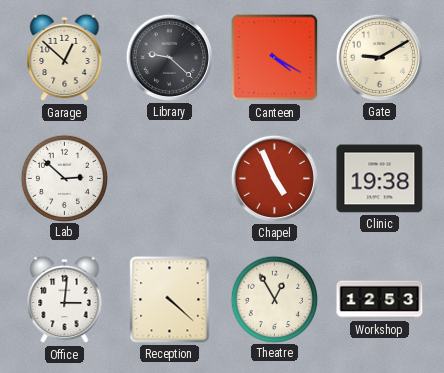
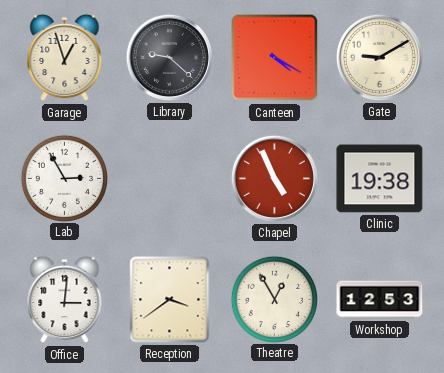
Garage: 12:52 -> 12:57 (65, 58)
Lab: 2:52 -> 2:55 (64, 178)
Reception: 4:22 -> 3:39 (170, 300)
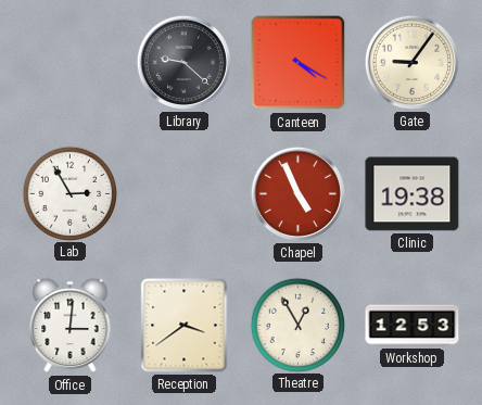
Garage: 12:57 -> none (65, 58)
Gate: 9:10 -> 9:06 (411, 62)
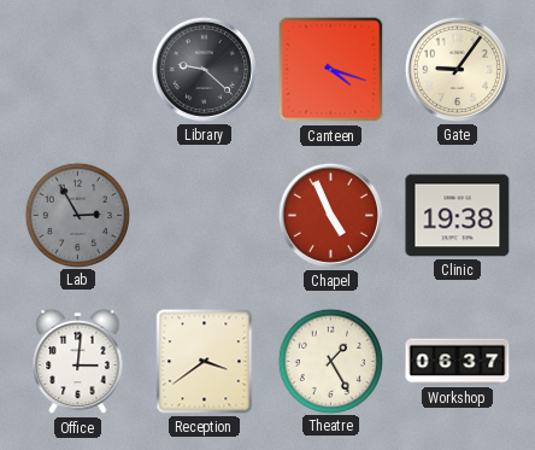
Canteen: 4:20 -> 4:18 (331, 70)
Lab dial: white -> grey (77, 215)
Theatre: 12:55 -> 1:25 (330, 361)
Workshop: 12:53 -> 06:37 (458, 362)
